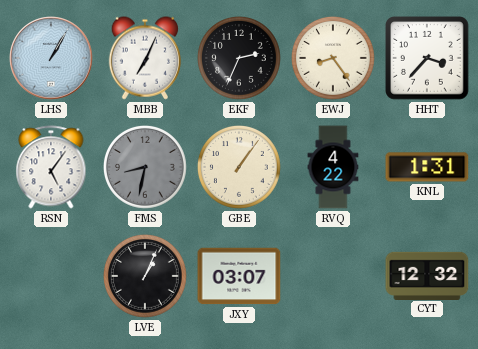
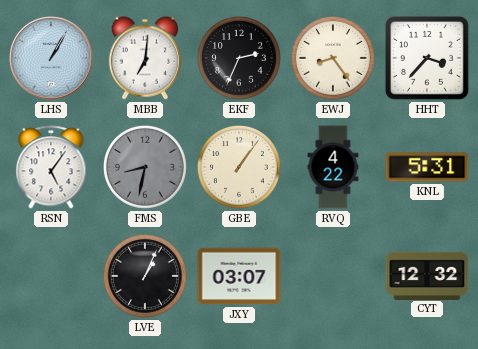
MBB: 7:04 -> 7:01 (144, 58)
KNL: 1:31 -> 5:31 (427, 167)
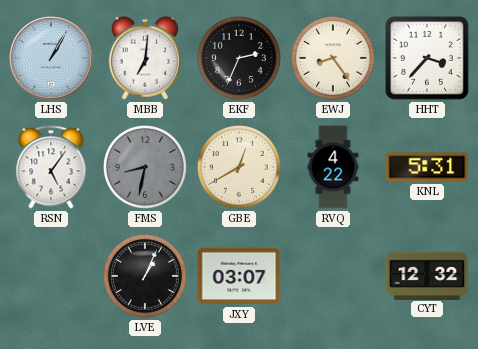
GBE: 1:06 -> 12:40 (240, 168)
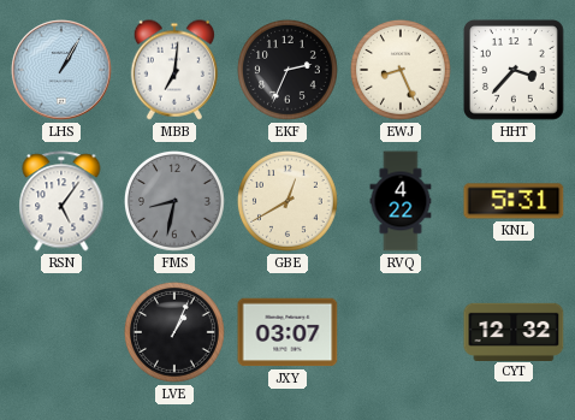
EWJ: 8:24 -> 8:26 (402, 71)
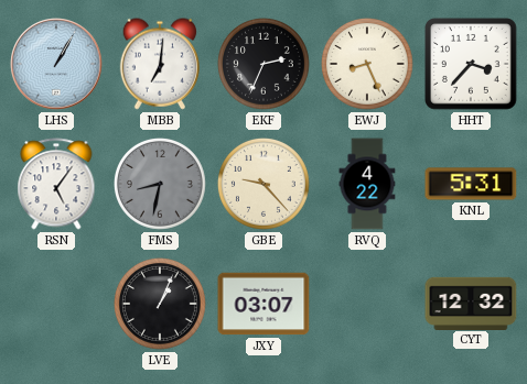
GBE: 12:40 -> 9:23 (265, 185)
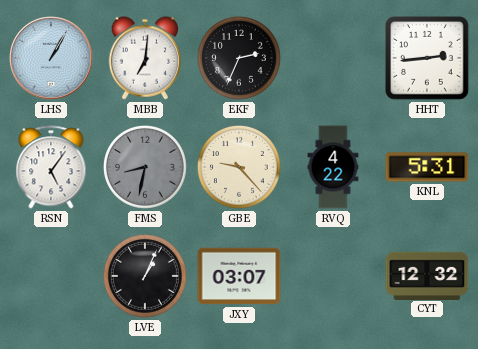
EWJ: 8:26 -> none (368, 65)
HHT: 3:37 -> 2:44 (428, 59)
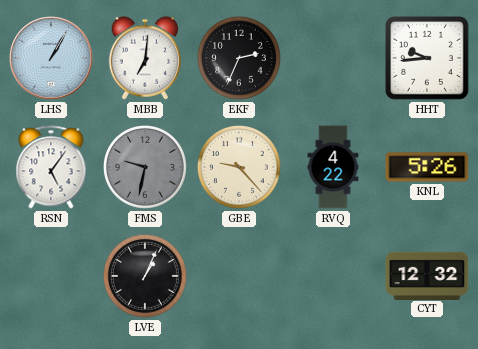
HHT: 2:44 -> 9:44 (428, 59)
FMS: 8:32 -> 9:32 (146, 168)
KNL: 5:31 -> 5:26 (427, 167)
JXY: 03:07 -> none (239, 276)
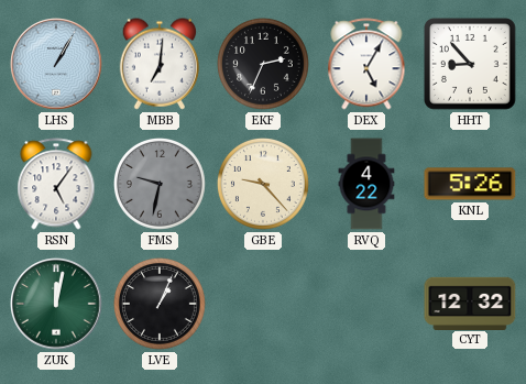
DEX: none -> 5:05 (366, 64)
HHT: 9:44 -> 8:53 (471, 65)
ZUK: none -> 12:02 (56, 304)
